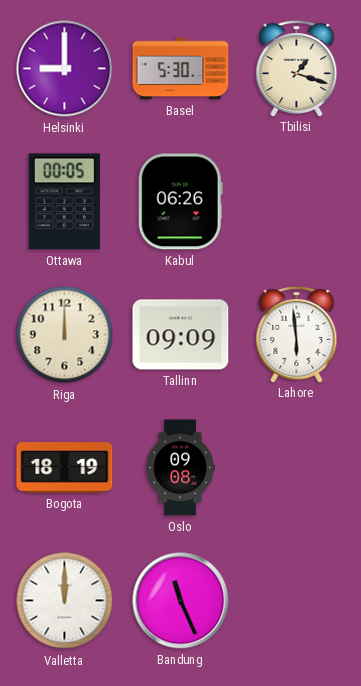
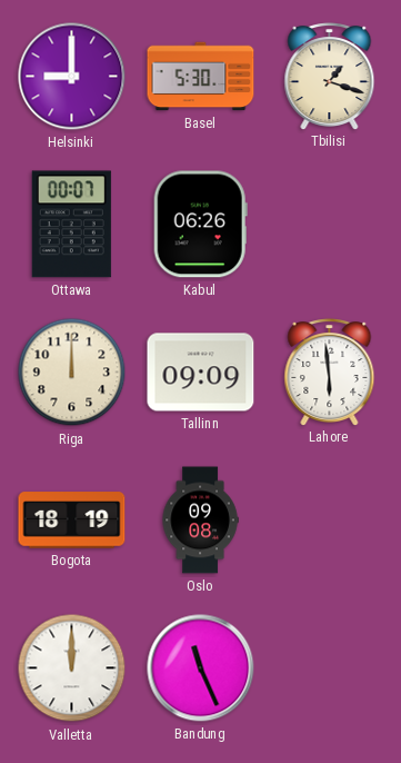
Ottawa: 00:05 -> 00:07 (71, 225)
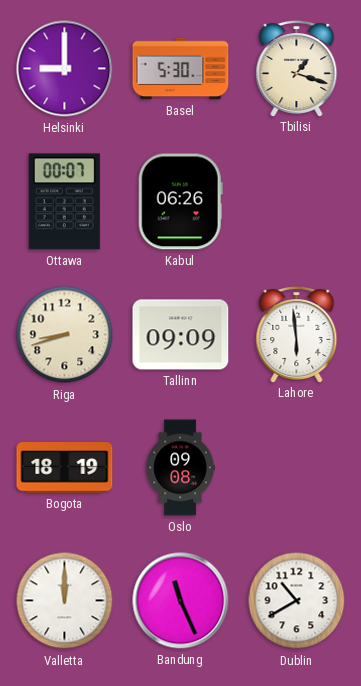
Riga: 12:00 -> 8:42 (65, 335)
Dublin: none -> 10:40 (297, 601)
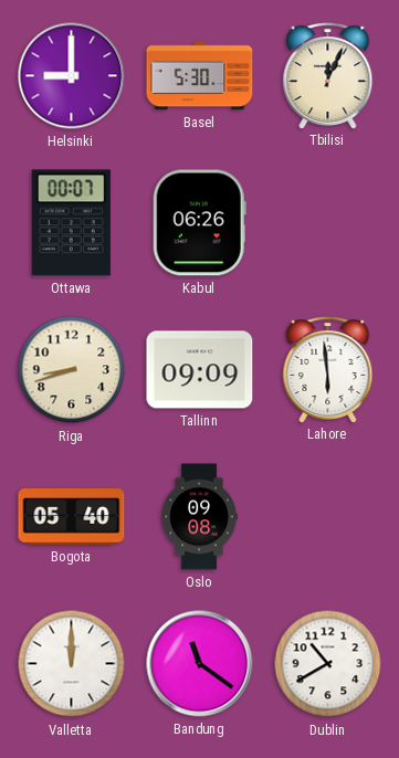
Tbilisi: 1:18 -> 12:04 (328, 76)
Bogota: 18:19 -> 05:40 (72, 517)
Bandung: 11:26 -> 11:21 (200, 664)
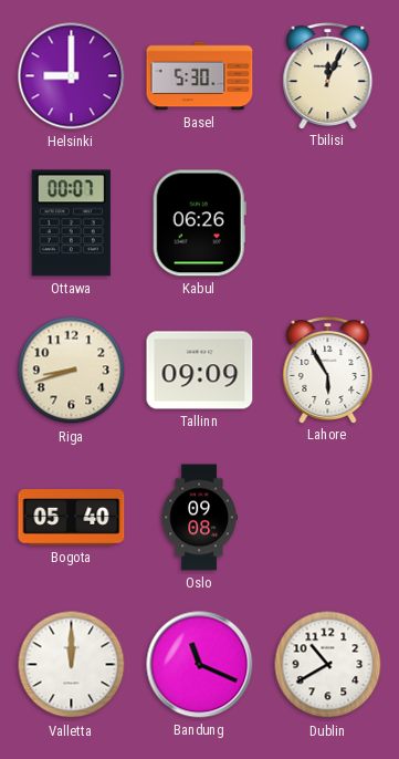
Lahore: 5:59 -> 5:55 (328, 371)
Bandung: 11:21 -> 11:19 (200, 665)
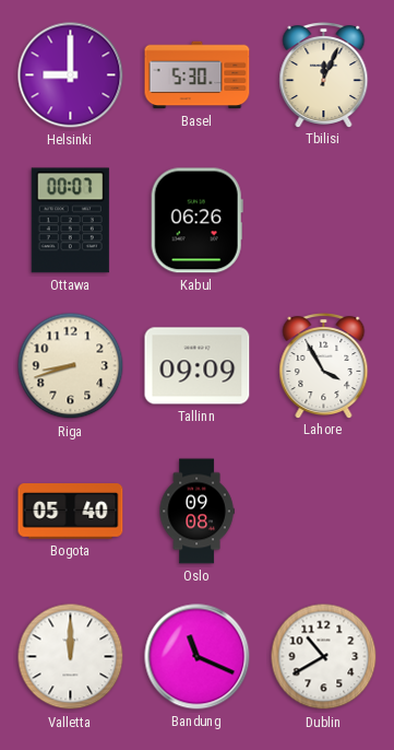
Lahore: 5:55 -> 3:55 (324, 366)
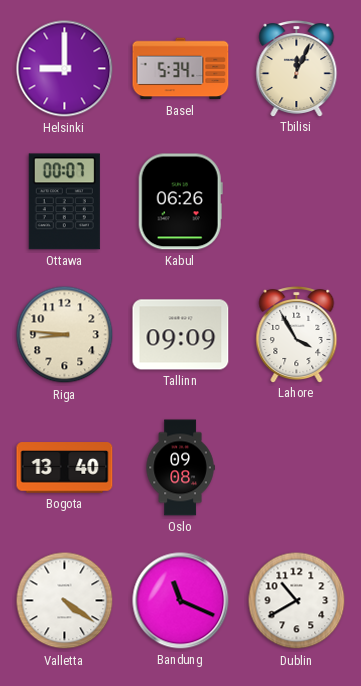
Basel: 5:30 -> 5:34 (181, 69)
Riga: 8:42 -> 8:46 (65, 335)
Bogota: 05:40 -> 13:40 (65, 468)
Valletta: 12:00 -> 4:21 (65, 601)
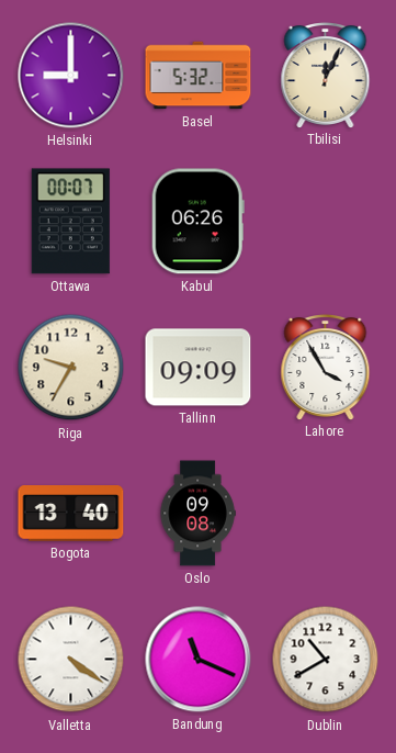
Basel: 5:34 -> 5:32 (199, 76)
Riga: 8:46 -> 9:35 (71, 368)
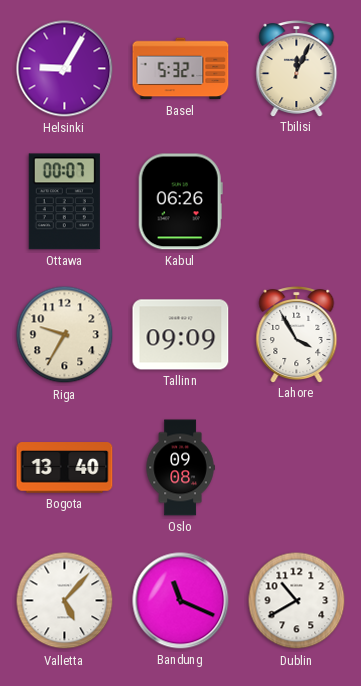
Helsinki: 9:00 -> 9:05 (65, 69)
Valletta: 4:21 -> 5:07 (65, 601)
